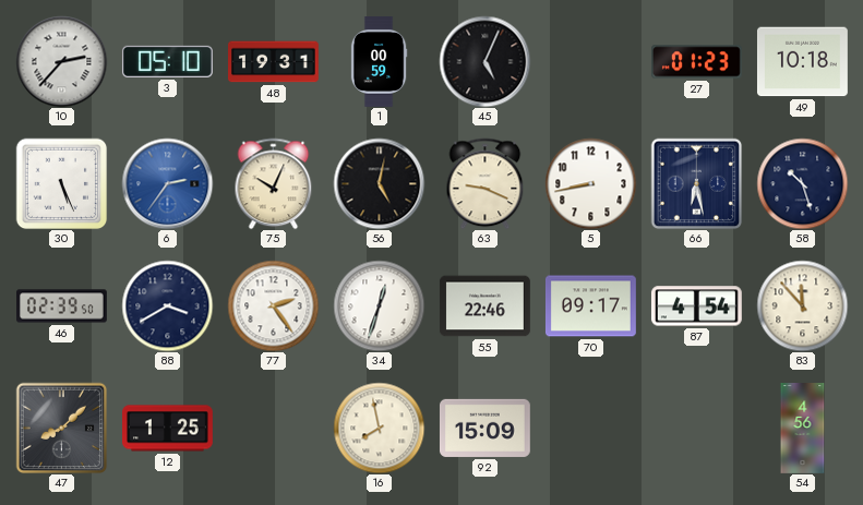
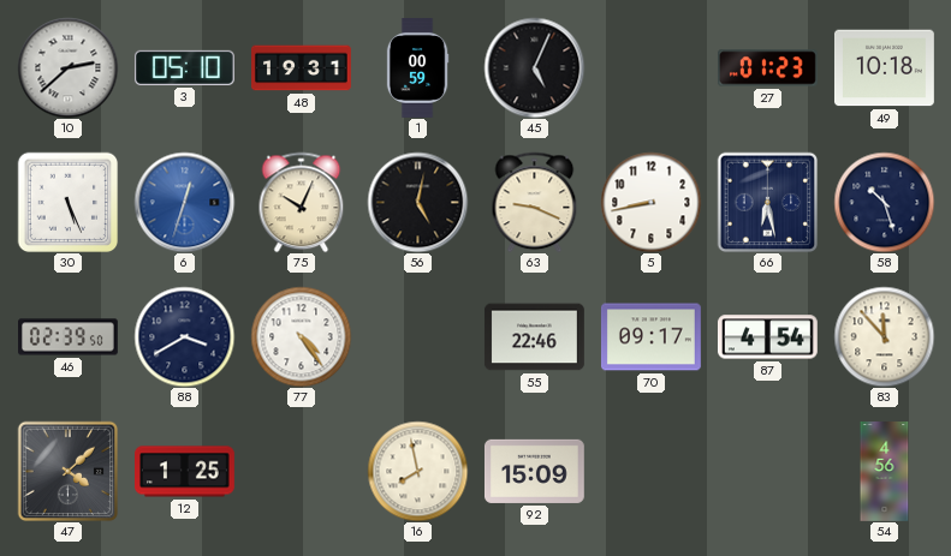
10: 2:37 -> 2:38 (67, 67)
6: 2:36 -> 12:33 (184, 202)
77: 2:24 -> 4:24 (301, 336)
34: 12:33 -> none (379, 305)
47: 8:08 -> 4:08 (67, 471)
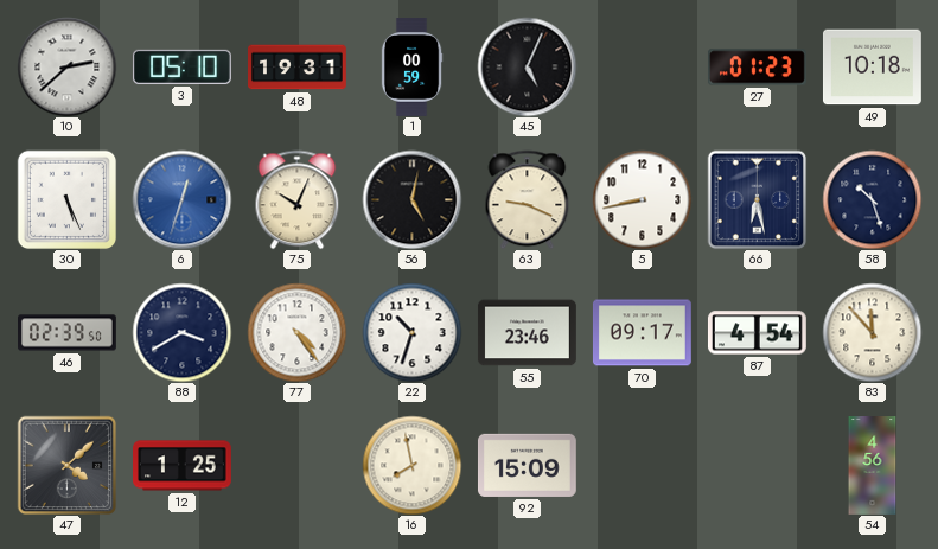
22: none -> 10:33 (411, 332)
55: 22:46 -> 23:46 (528, 333)
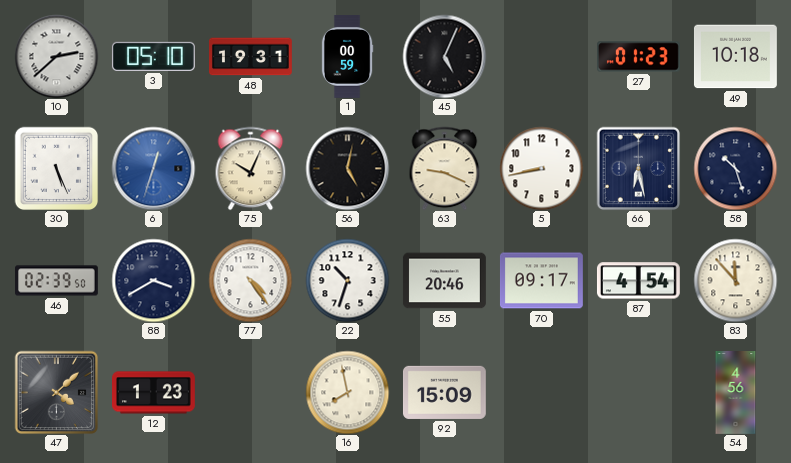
55: 23:46 -> 20:46 (445, 281)
12: 1:25 -> 1:23 (154, 393)
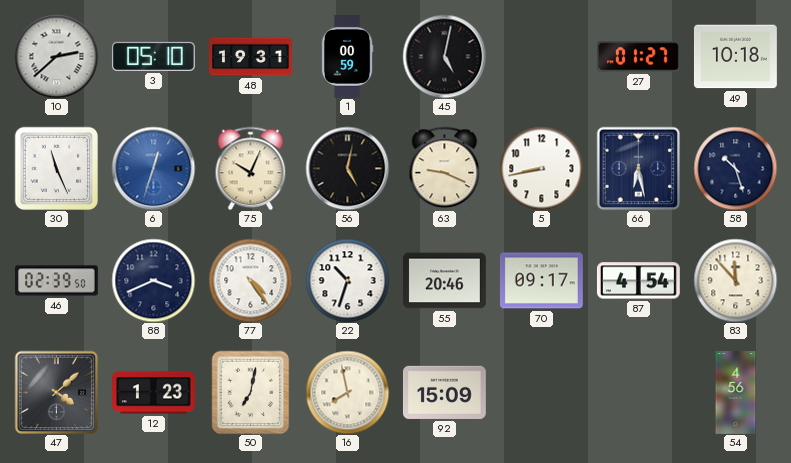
45: 5:04 -> 5:02 (444, 56)
27: 01:23 -> 01:27 (638, 57)
30: 5:26 -> 11:26 (56, 168)
88: 3:40 -> 3:41 (153, 280)
50: none -> 7:02 (251, 392)
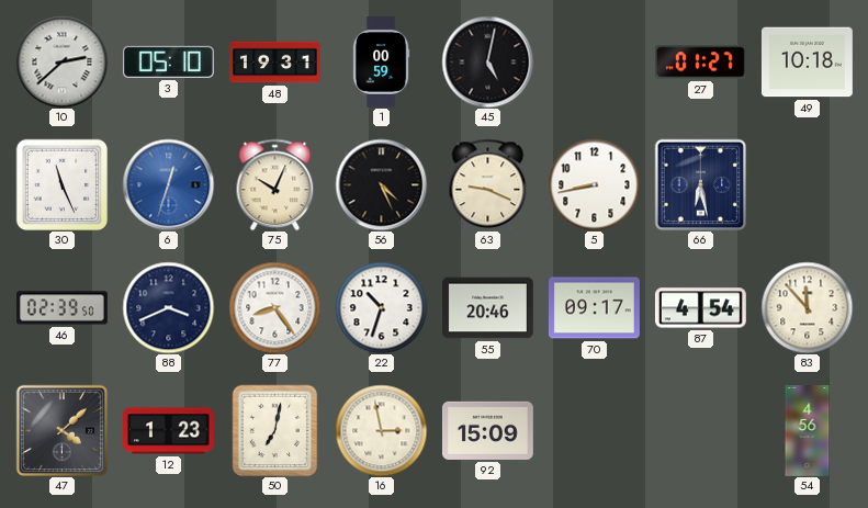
56: 5:02 -> 4:26 (381, 184)
58: 10:27 -> none (735, 168)
77: 4:24 -> 8:24 (274, 307)
16: 7:58 -> 2:58 (381, 430)
